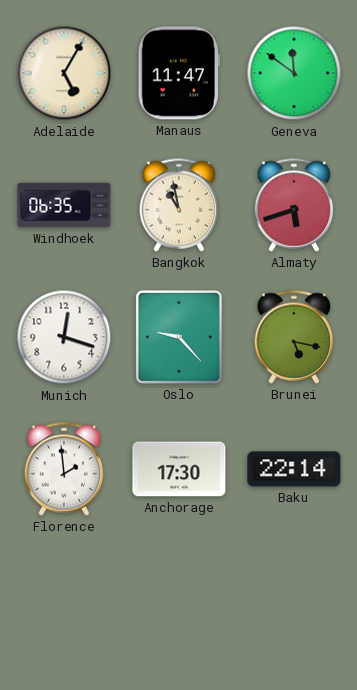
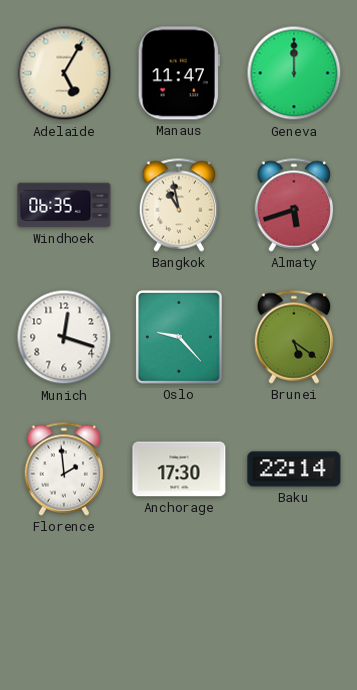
Geneva: 11:51 -> 12:00 (294, 73)
Brunei: 5:17 -> 5:21 (294, 337)
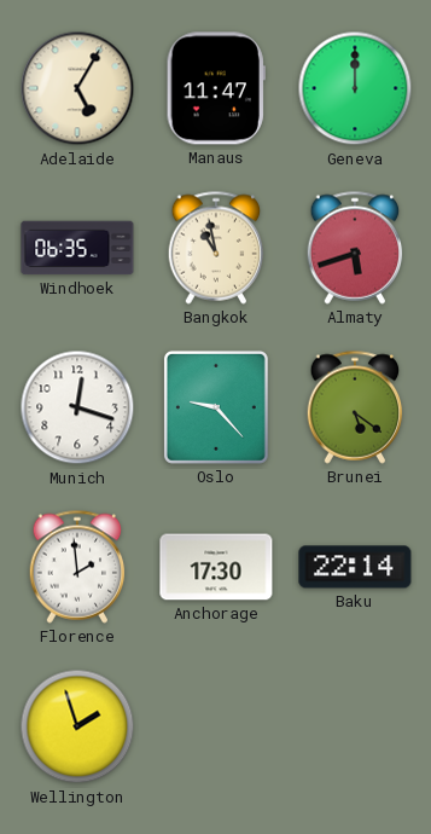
Wellington: none -> 1:57 (77, 726)
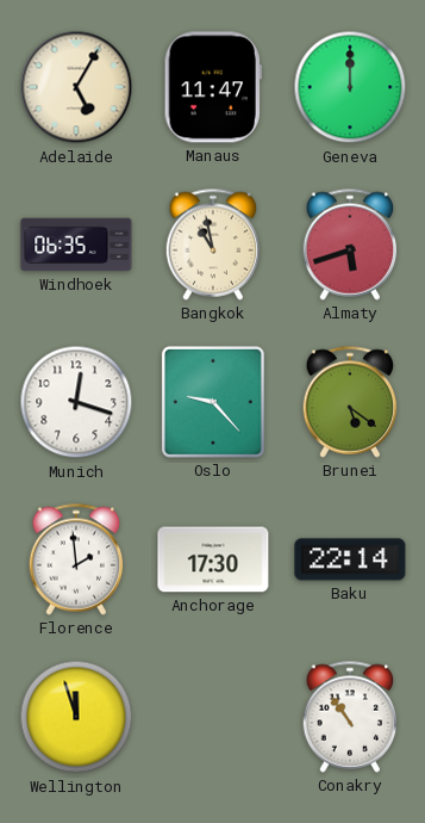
Wellington: 1:57 -> 11:57 (76, 717)
Conakry: none -> 10:54 (350, 717)
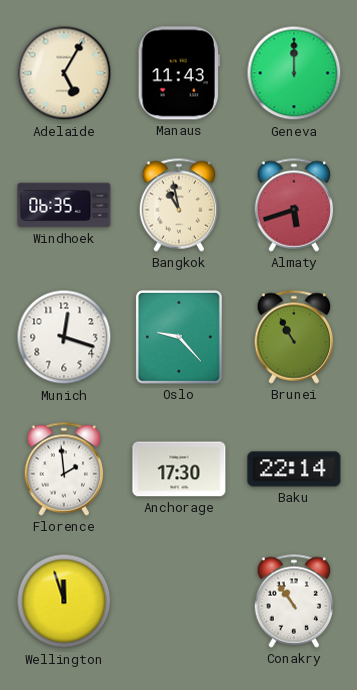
Manaus: 11:47 -> 11:43 (179, 73)
Brunei: 5:21 -> 10:55 (294, 337)
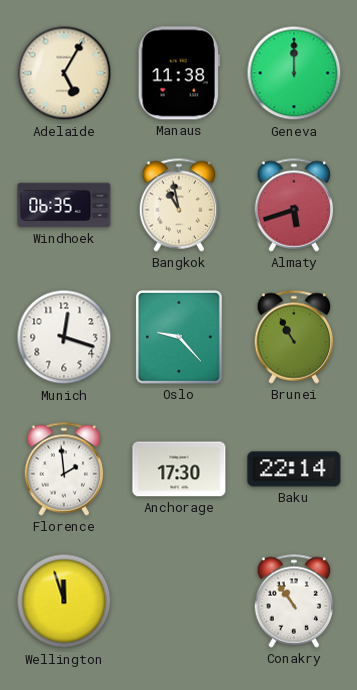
Manaus: 11:43 -> 11:38 (179, 73)
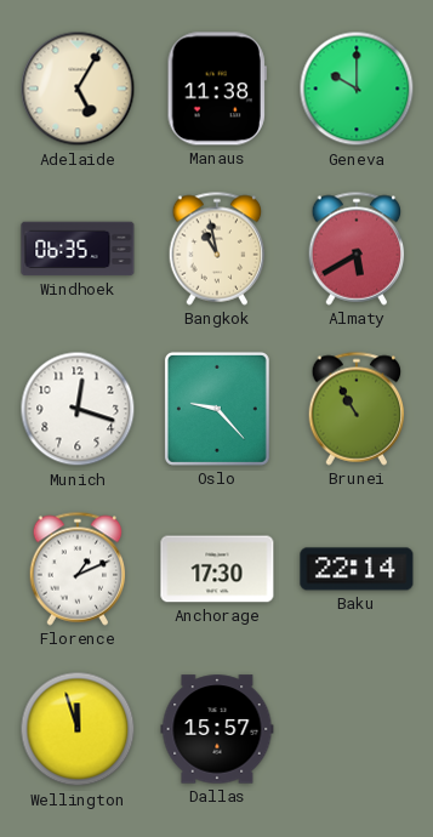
Geneva: 12:00 -> 10:00 (357, 89)
Almaty: 5:42 -> 5:40 (357, 249)
Florence: 1:59 -> 1:11 (78, 569)
Dallas: none -> 15:57 (217, 729)
Conakry: 10:54 -> none (294, 601)
